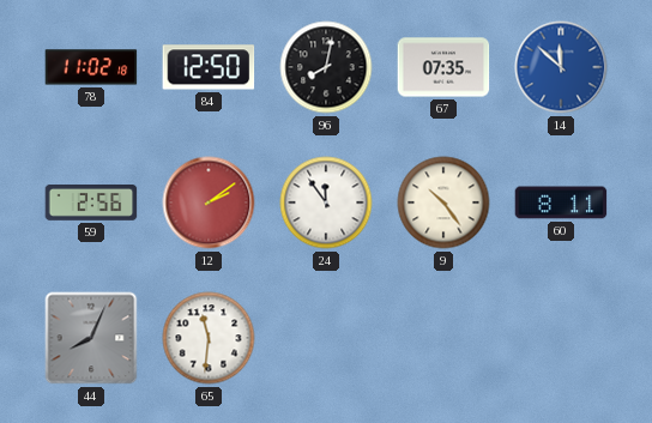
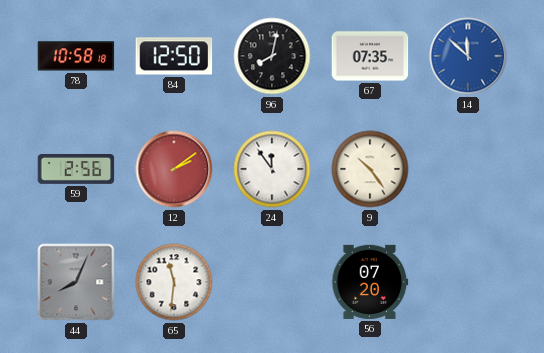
78: 11:02 -> 10:58 (76, 56)
60: 8:11 -> none (561, 203)
56: none -> 07:20 (370, 282)
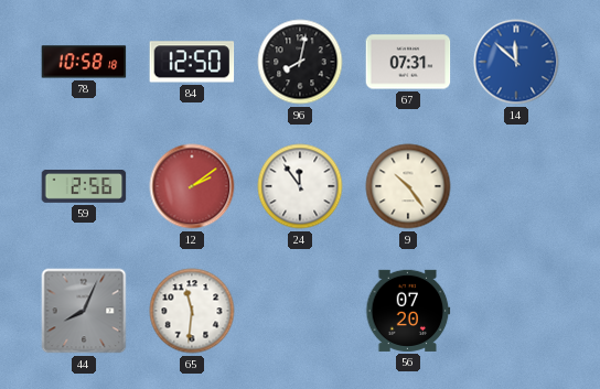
67: 07:35 -> 07:31 (408, 62)
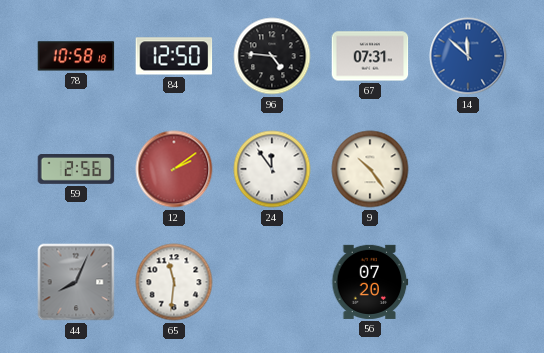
96: 8:02 -> 4:46 (272, 56)
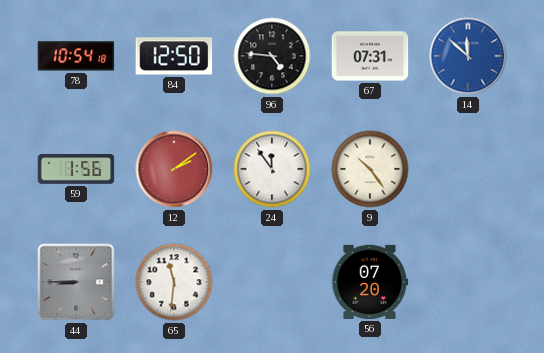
78: 10:58 -> 10:54 (76, 56)
59: 2:56 -> 1:56 (76, 170)
44: 8:04 -> 8:45 (76, 282)
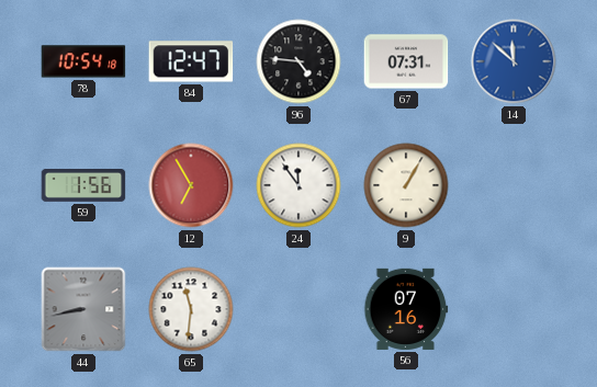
84: 12:50 -> 12:47 (191, 61)
12: 2:09 -> 6:55 (191, 185)
9: 10:24 -> 1:05 (406, 185)
44: 8:45 -> 8:43 (83, 309)
56: 07:20 -> 07:16 (406, 309)
